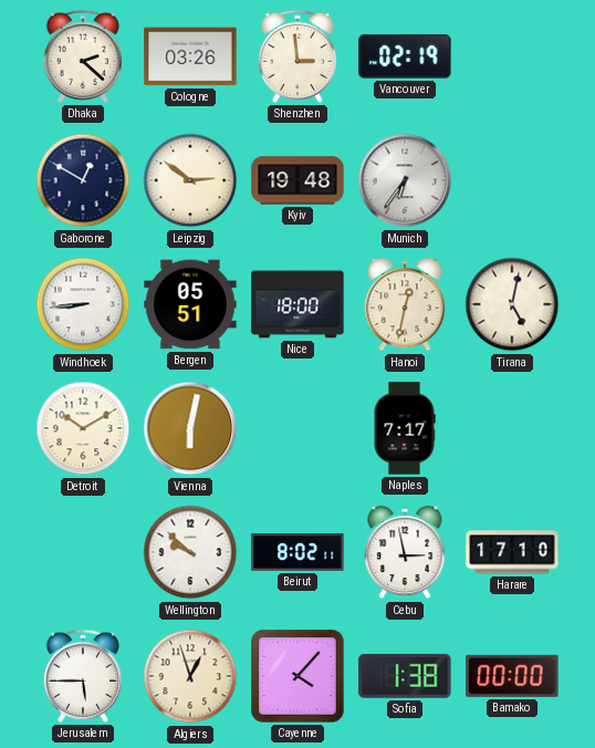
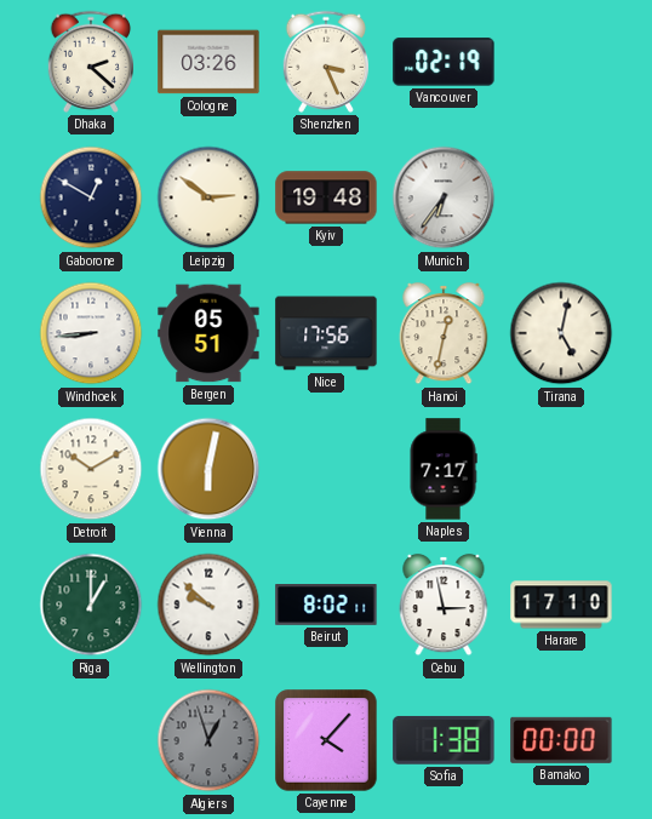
Shenzhen: 2:59 -> 3:26 (325, 62)
Nice: 18:00 -> 17:56 (326, 333)
Riga: none -> 1:00 (91, 605)
Jerusalem: 5:45 -> none (82, 676)
Algiers dial: cream -> grey (208, 740)
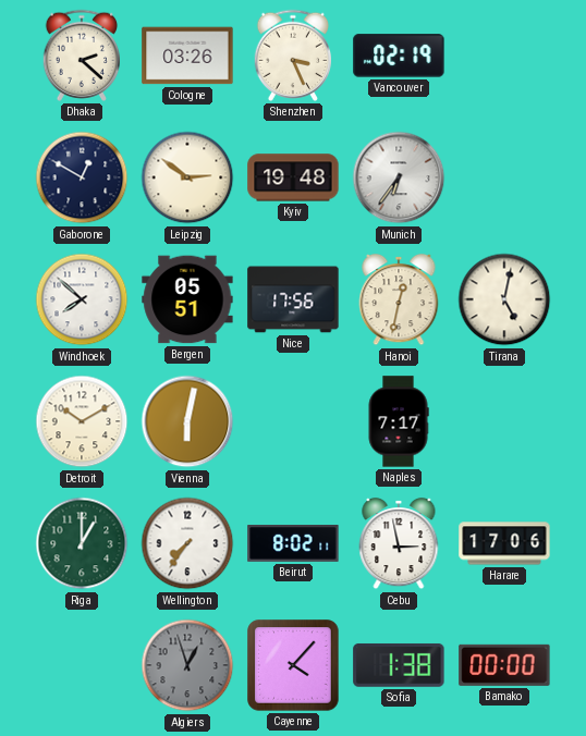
Windhoek: 8:44 -> 7:52 (82, 299)
Wellington: 9:52 -> 7:36 (187, 543)
Harare: 17:10 -> 17:06 (504, 543)
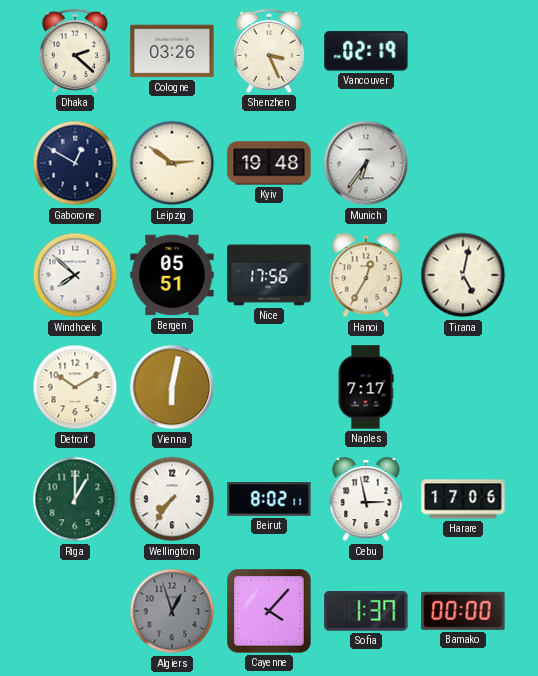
Hanoi: 12:32 -> 12:35 (366, 275)
Sofia: 1:38 -> 1:37 (366, 611)
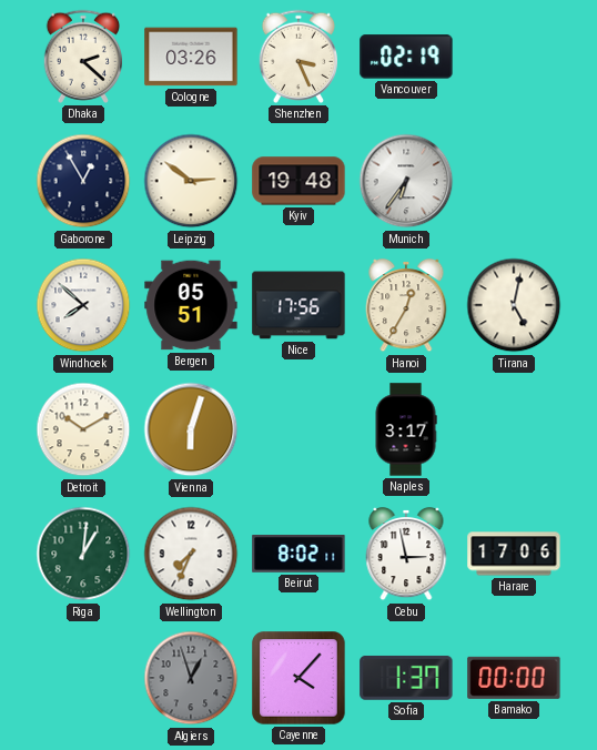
Gaborone: 12:50 -> 12:55 (83, 181)
Vienna: 6:02 -> 6:03 (191, 429)
Naples: 7:17 -> 3:17 (406, 429)
Riga: 1:00 -> 1:01 (83, 554)
Wellington: 7:36 -> 7:34 (191, 554)
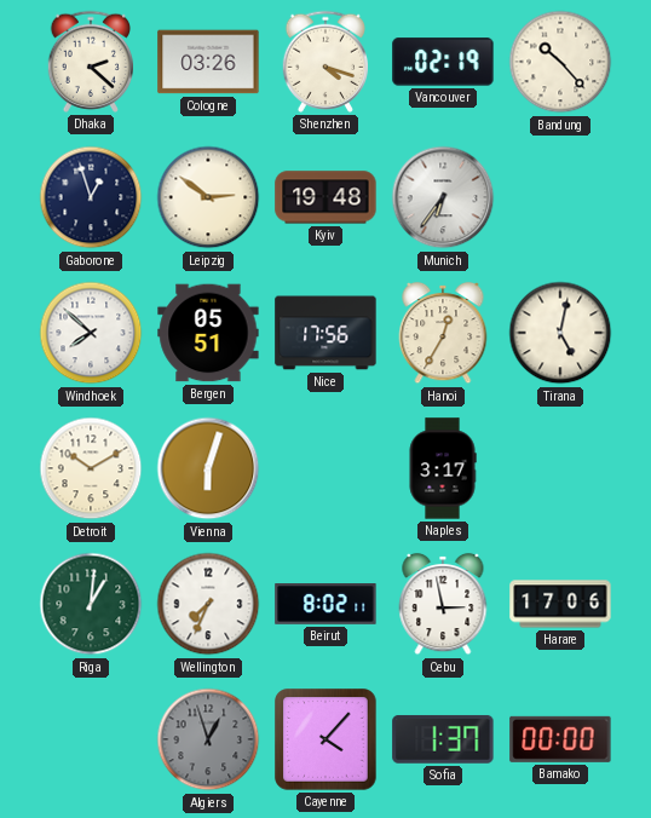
Shenzhen: 3:26 -> 4:18 (324, 62)
Bandung: none -> 10:23 (560, 62)
Gaborone: 12:55 -> 12:57 (91, 197)
